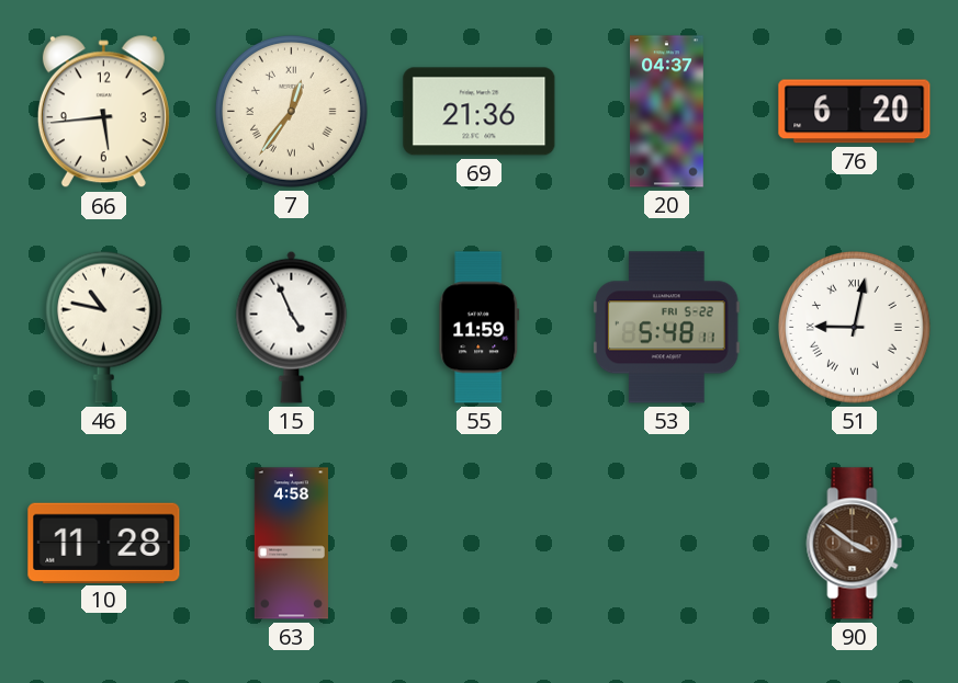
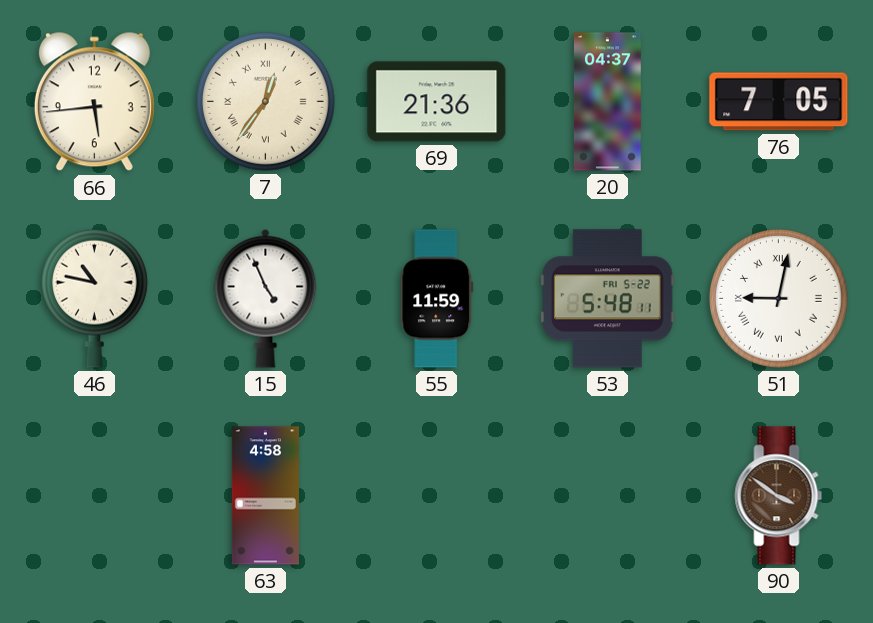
76: 6:20 -> 7:05 (779, 102)
10: 11:28 -> none (104, 543)
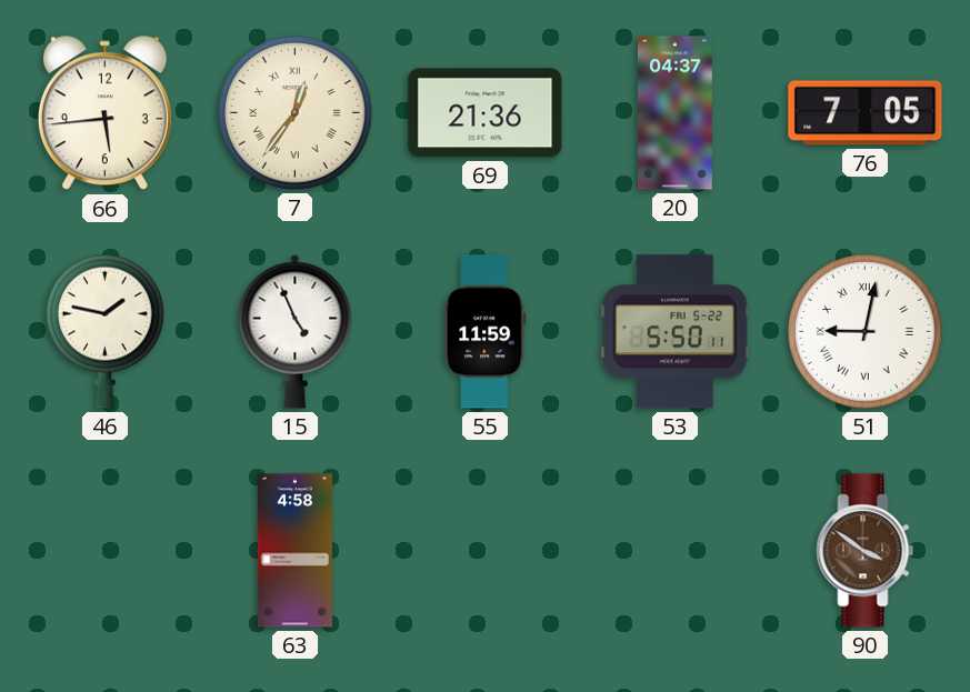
46: 10:47 -> 1:47 (104, 331)
53: 5:48 -> 5:50 (676, 332)
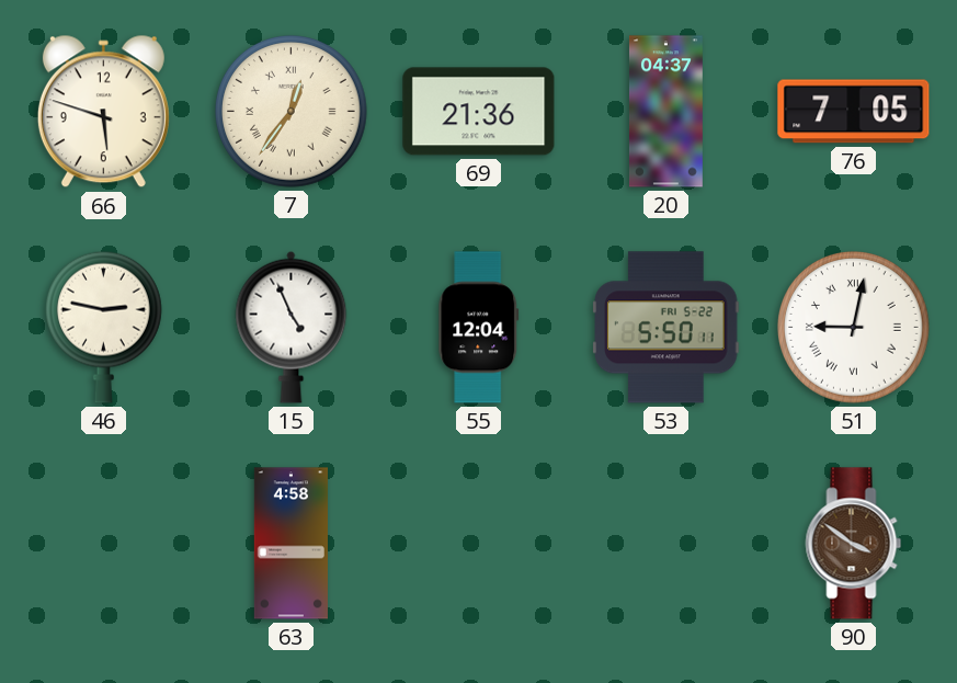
66: 5:44 -> 5:48 (103, 112)
46: 1:47 -> 2:47 (103, 327)
55: 11:59 -> 12:04 (479, 328)
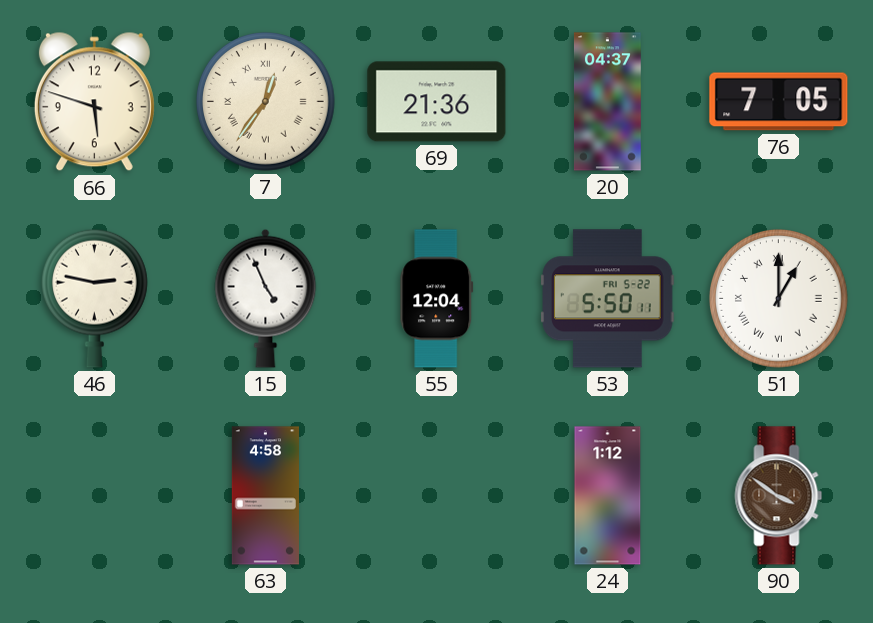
51: 9:02 -> 1:00 (779, 299)
24: none -> 1:12 (608, 496)
